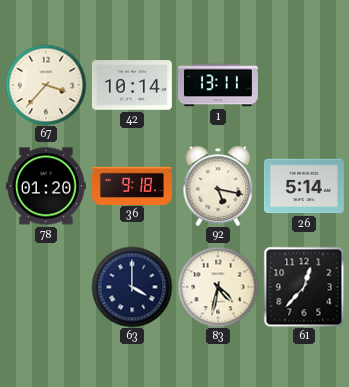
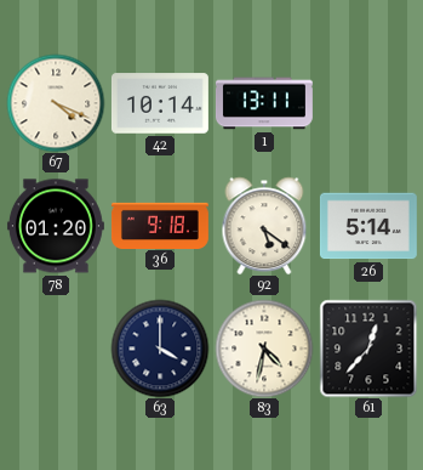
67: 3:37 -> 4:19 (56, 103)
92: 5:17 -> 5:21 (264, 226)
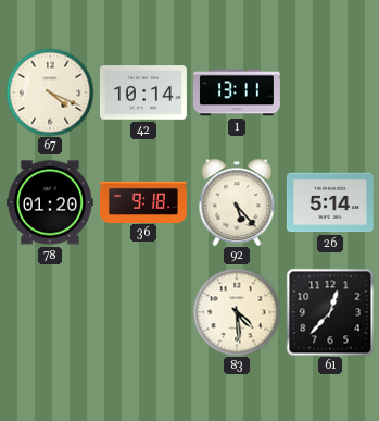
92: 5:21 -> 5:23 (237, 202)
63: 4:00 -> none (160, 349)
83: 4:32 -> 4:29 (237, 312)
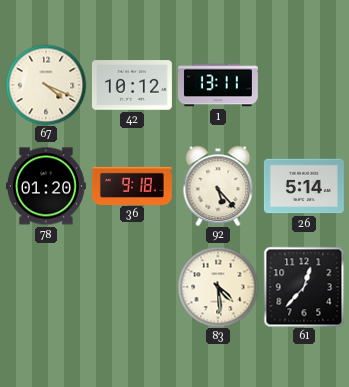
42: 10:14 -> 10:12 (132, 85)
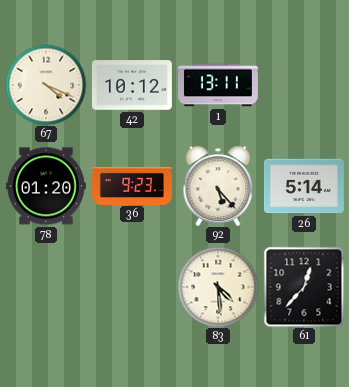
36: 9:18 -> 9:23 (132, 185)
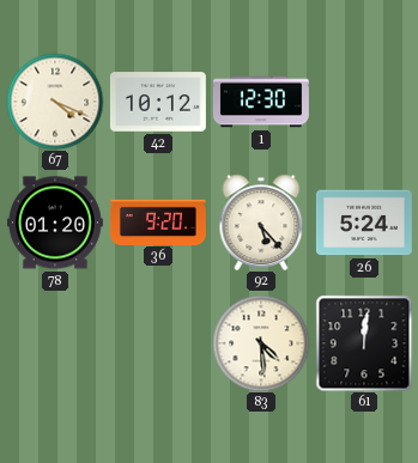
1: 13:11 -> 12:30 (261, 102)
36: 9:23 -> 9:20 (158, 221)
26: 5:14 -> 5:24 (364, 223)
61: 12:37 -> 12:01 (364, 343)
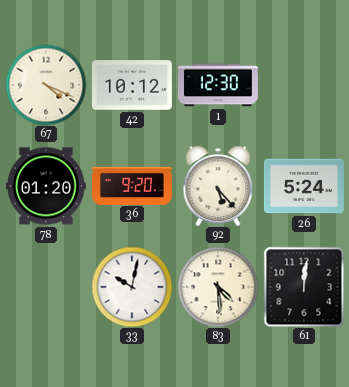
33: none -> 10:02 (132, 287)
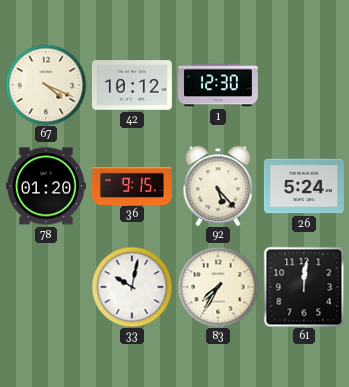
36: 9:20 -> 9:15 (132, 185)
83: 4:29 -> 7:35 (218, 287)
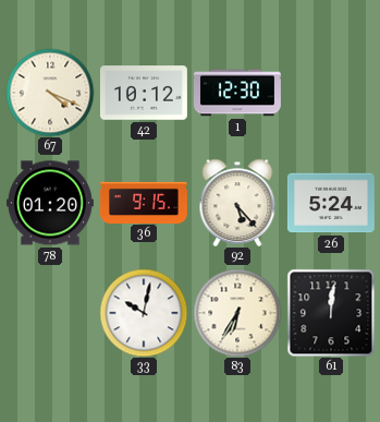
83: 7:35 -> 6:35 (237, 313)
